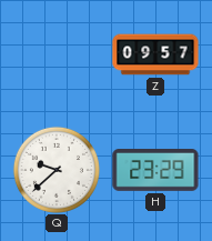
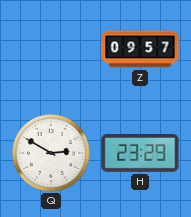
Q: 9:38 -> 2:50 (51, 153)
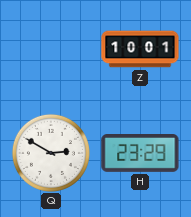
Z: 09:57 -> 10:01 (140, 49)
